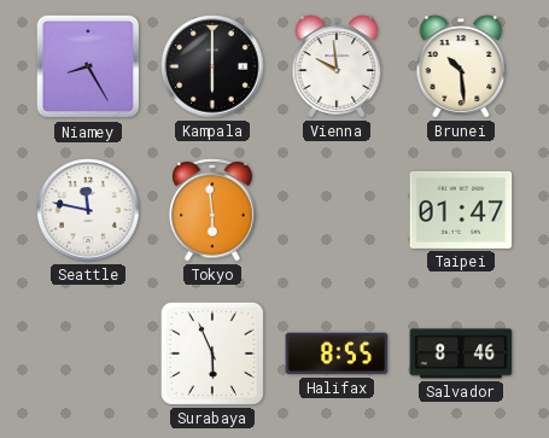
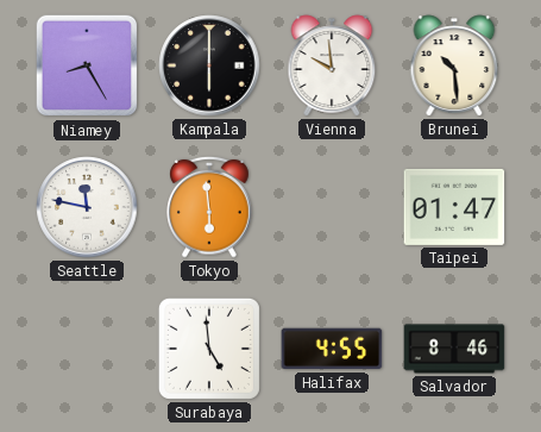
Surabaya: 5:56 -> 4:59 (209, 349)
Halifax: 8:55 -> 4:55 (332, 349)
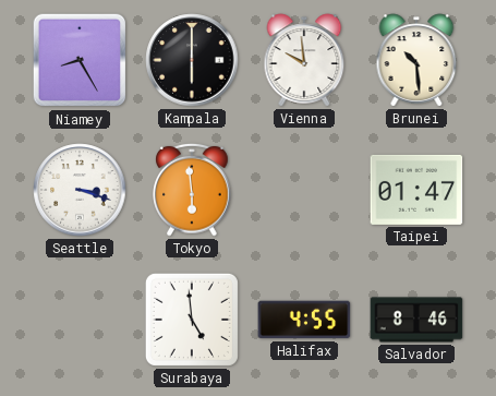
Seattle: 11:47 -> 3:18 (80, 190)
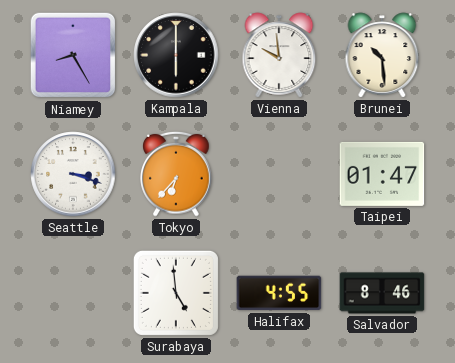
Tokyo: 5:59 -> 6:37 (176, 174)
